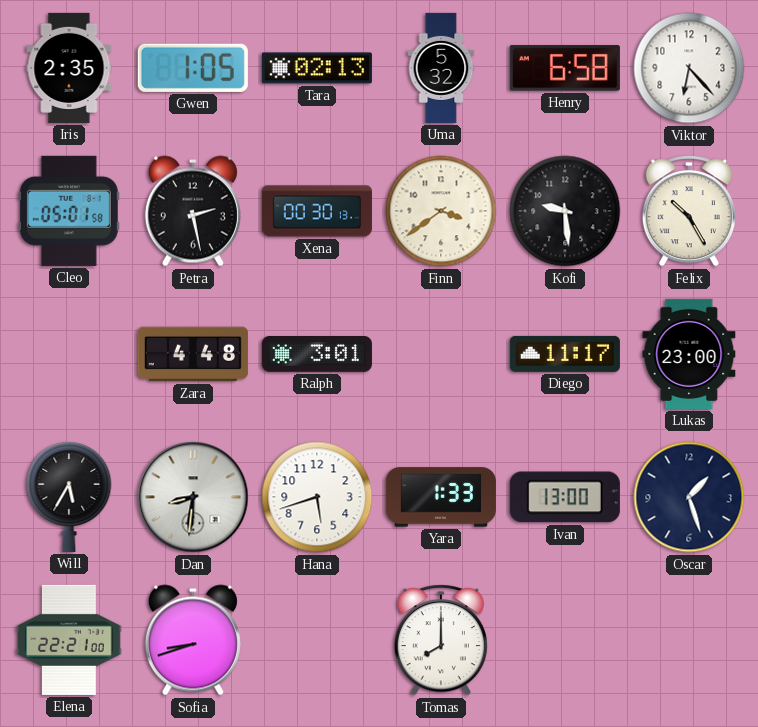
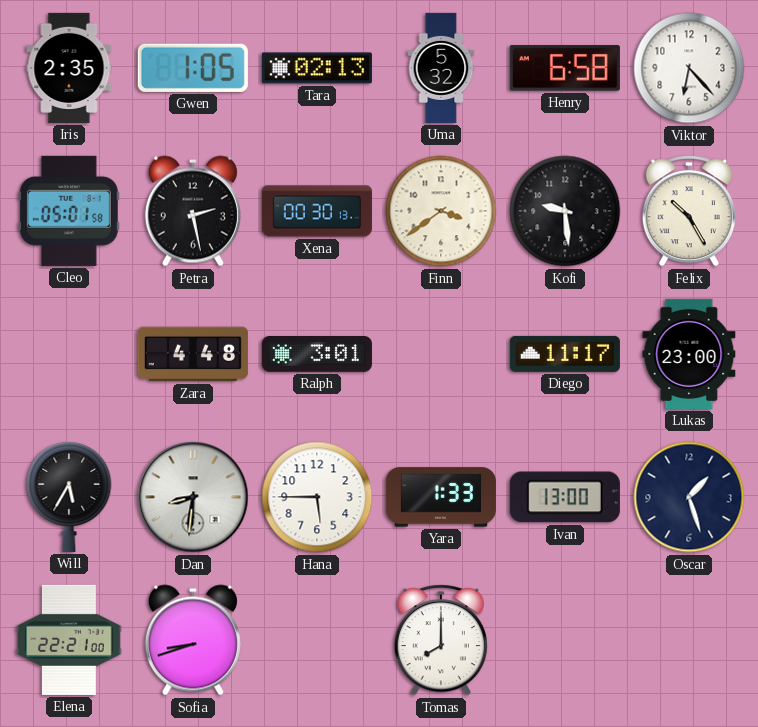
Hana: 5:42 -> 5:45 (317, 497)
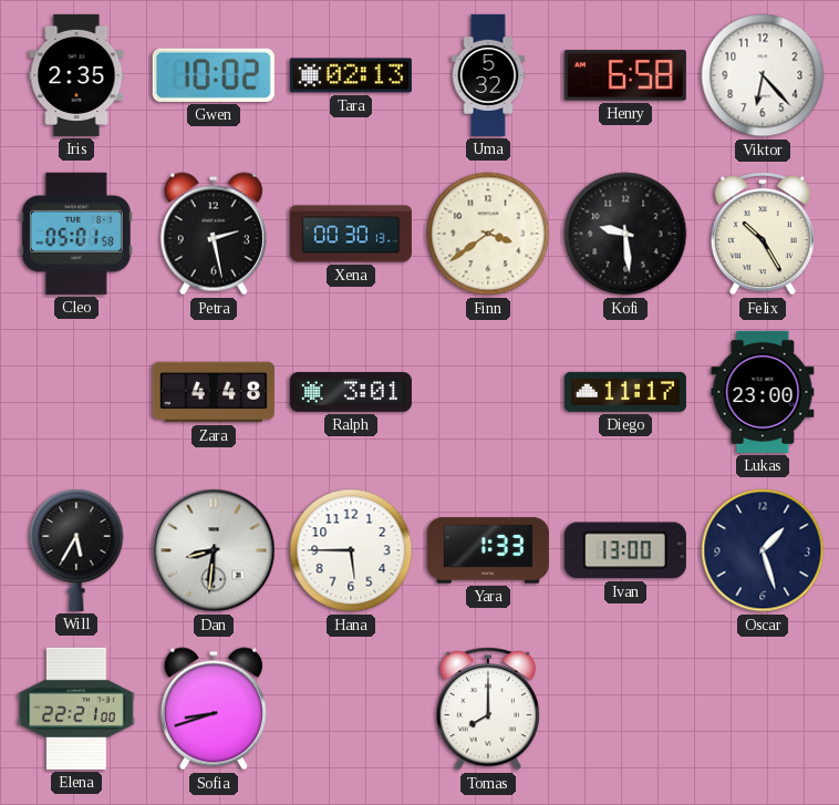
Gwen: 1:05 -> 10:02 (214, 75)
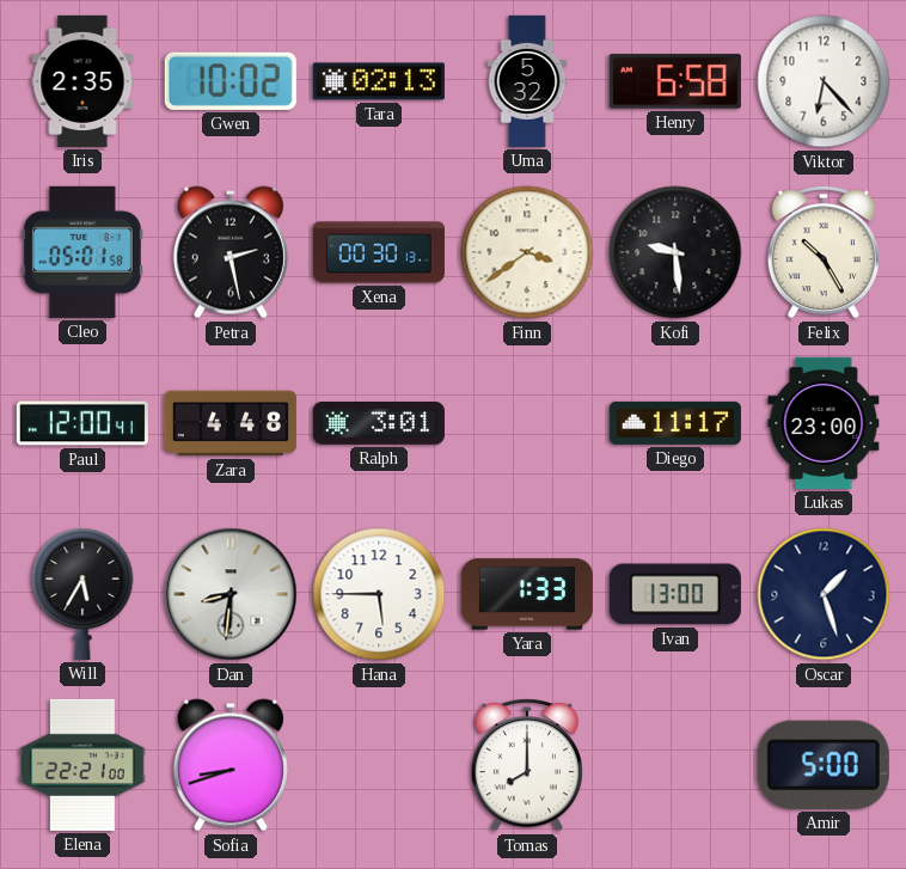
Paul: none -> 12:00 (82, 423)
Amir: none -> 5:00 (824, 765)
